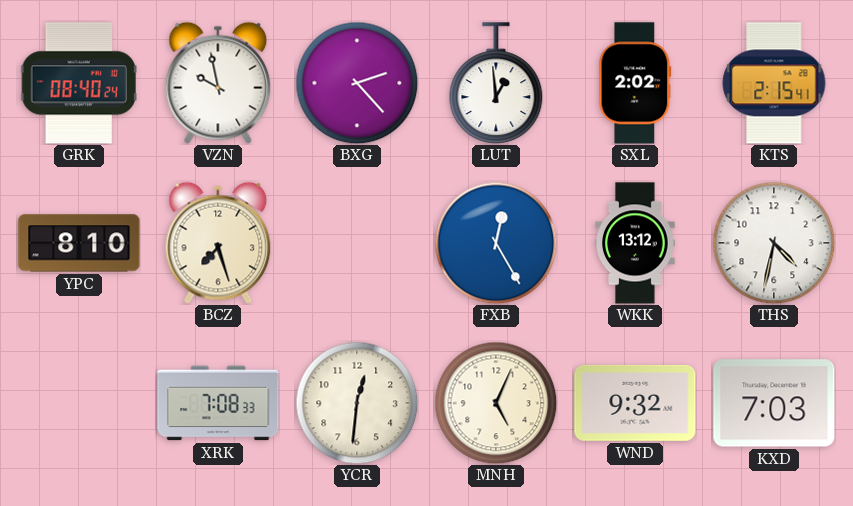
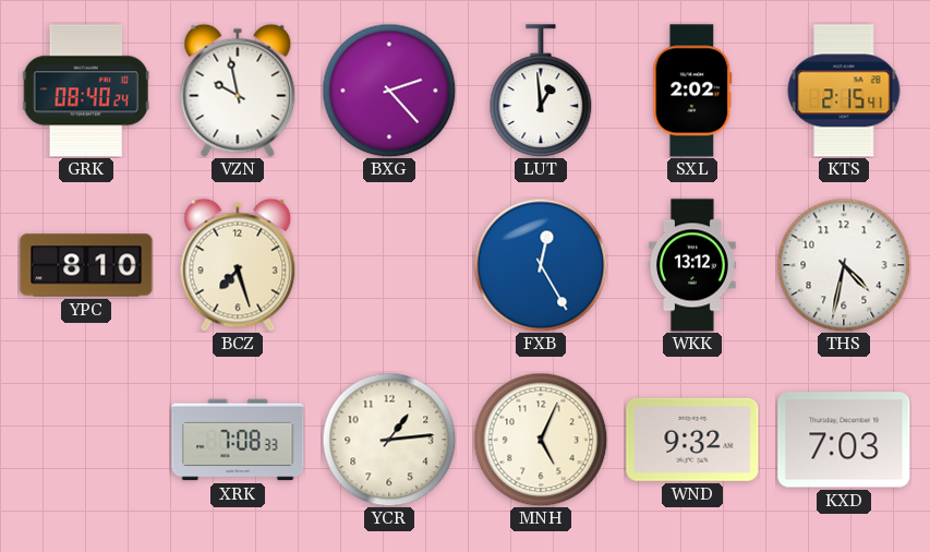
YCR: 12:31 -> 1:14 (389, 440)
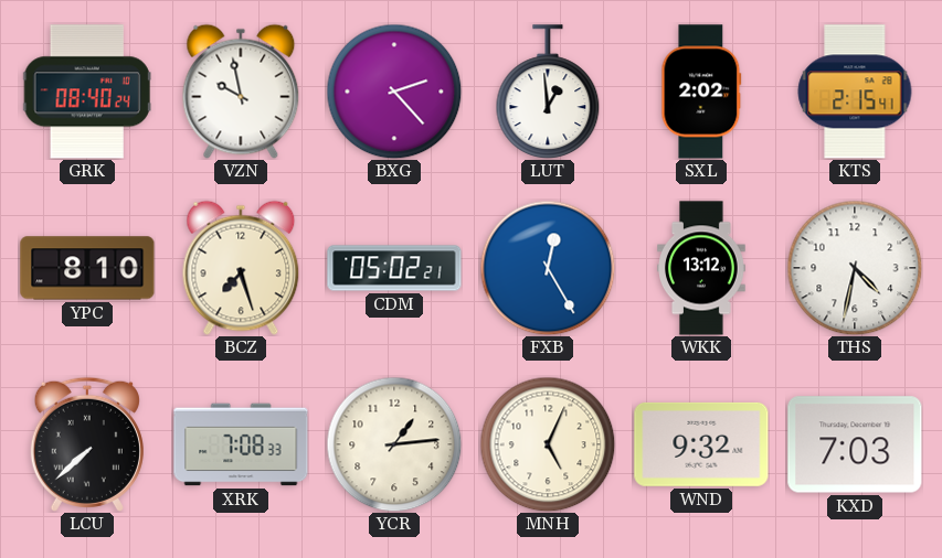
CDM: none -> 05:02 (394, 268)
LCU: none -> 7:38 (87, 444)
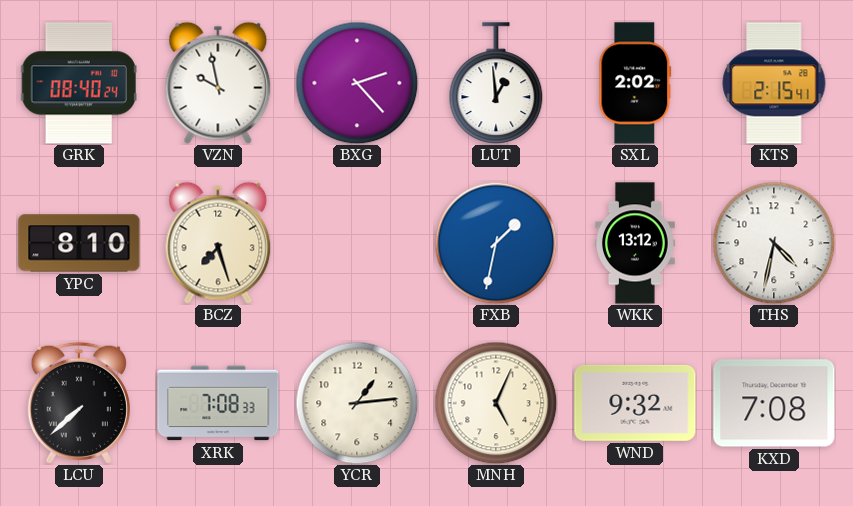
CDM: 05:02 -> none (394, 268)
FXB: 12:25 -> 1:32 (496, 243)
KXD: 7:03 -> 7:08 (774, 403)
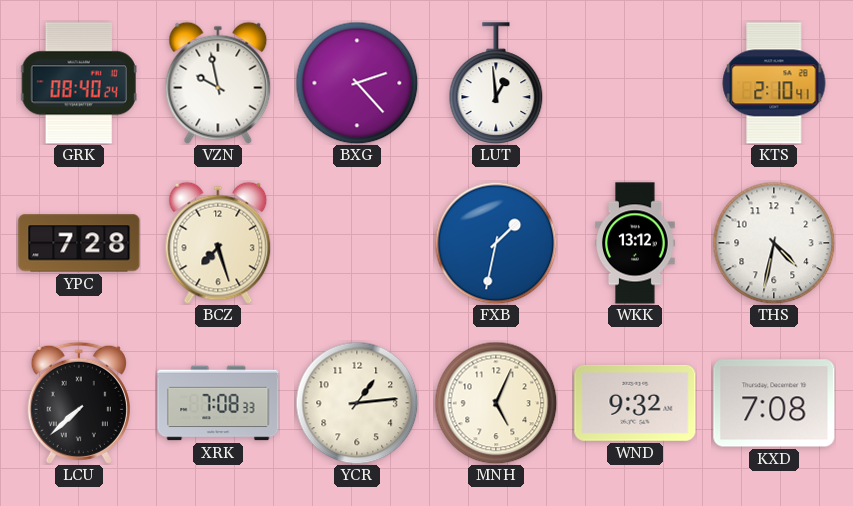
SXL: 2:02 -> none (635, 83)
KTS: 2:15 -> 2:10 (774, 83)
YPC: 8:10 -> 7:28 (79, 243)
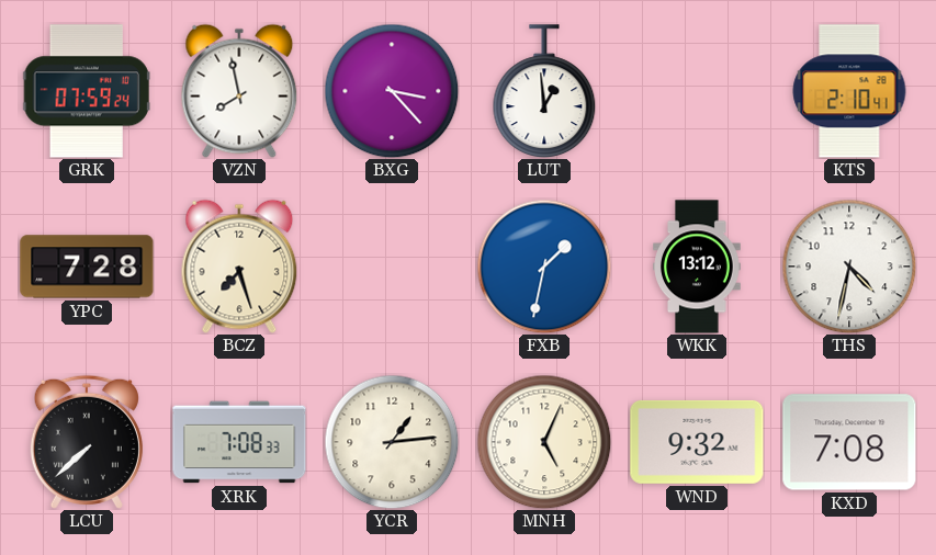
GRK: 08:40 -> 07:59 (87, 91)
VZN: 9:58 -> 7:58 (239, 91)
BXG: 2:23 -> 3:23 (392, 91)
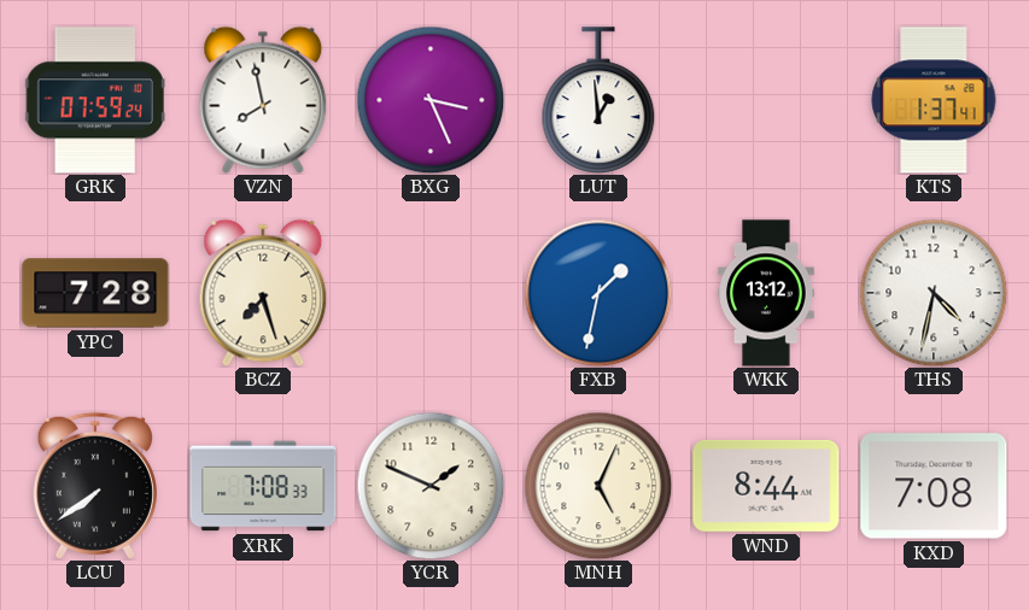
BXG: 3:23 -> 3:26 (431, 100)
KTS: 2:10 -> 1:37 (934, 100)
LCU: 7:38 -> 7:39 (95, 486)
YCR: 1:14 -> 1:49 (431, 486)
WND: 9:32 -> 8:44 (766, 486)
